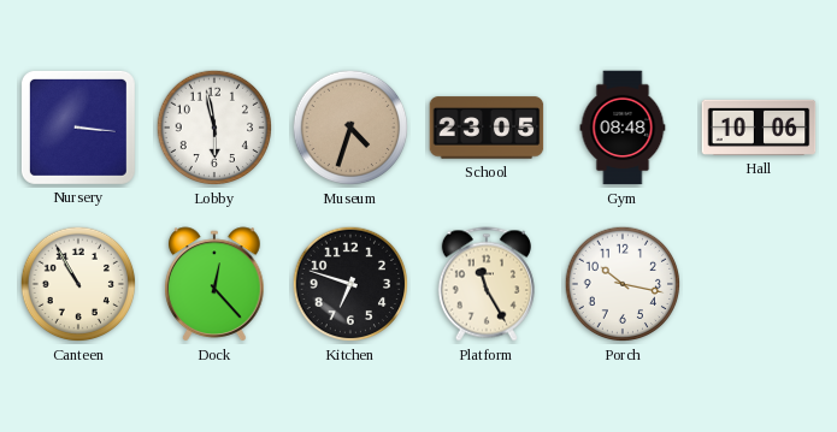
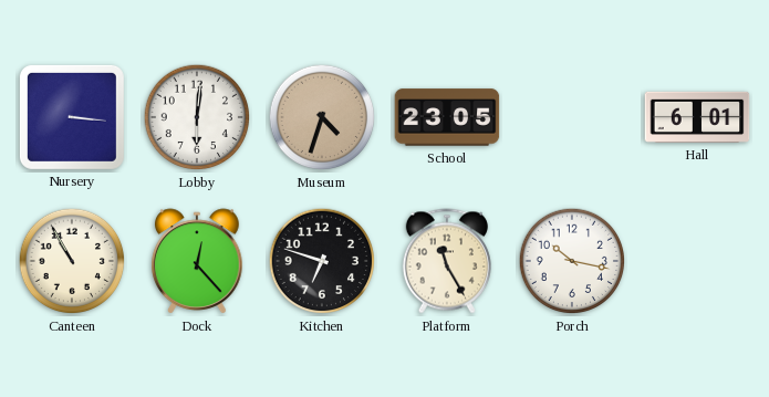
Lobby: 5:58 -> 6:01 (197, 117)
Gym: 08:48 -> none (623, 128)
Hall: 10:06 -> 6:01 (697, 117)
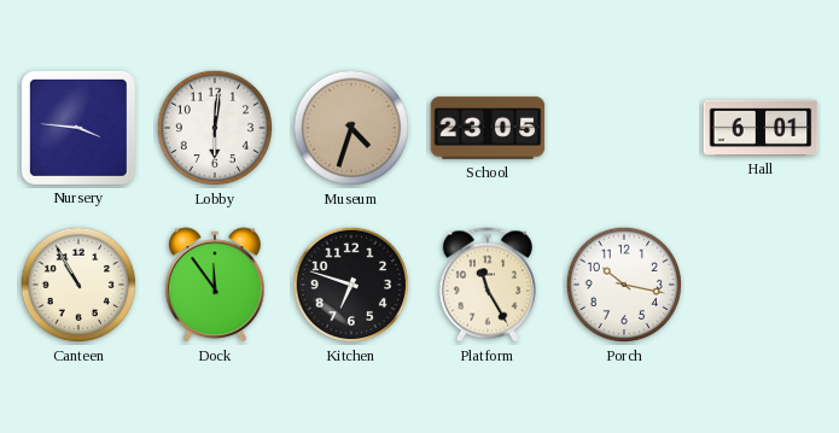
Nursery: 3:16 -> 3:46 (78, 128)
Dock: 12:23 -> 11:54 (215, 285)
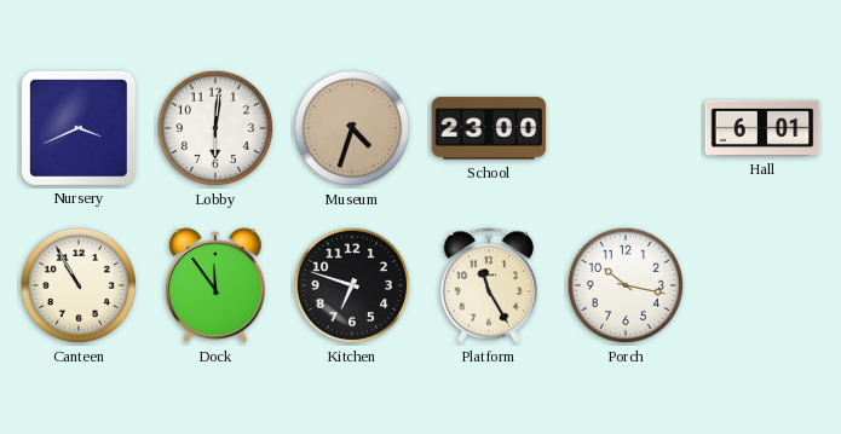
Nursery: 3:46 -> 3:41 (79, 128)
School: 23:05 -> 23:00 (489, 128)
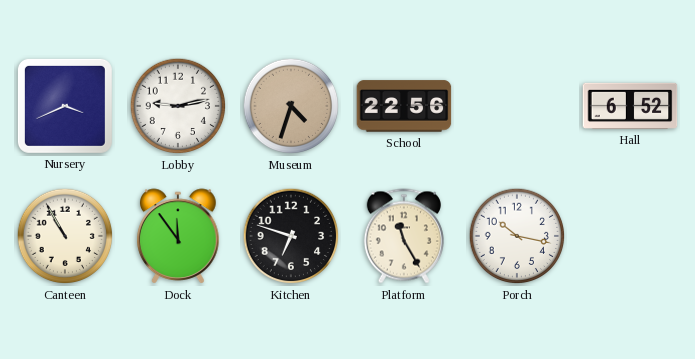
Lobby: 6:01 -> 9:13 (178, 106)
School: 23:00 -> 22:56 (404, 106)
Hall: 6:01 -> 6:52 (630, 106)
